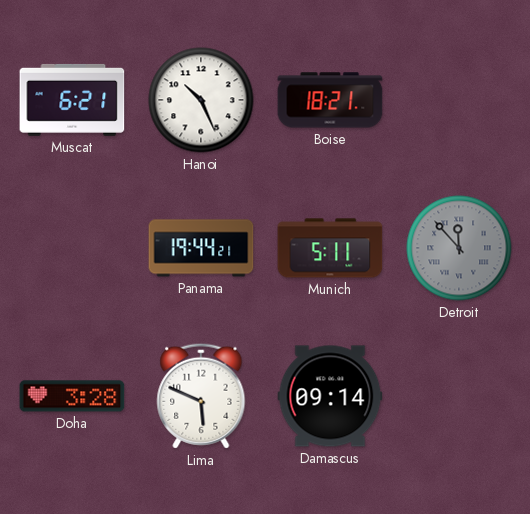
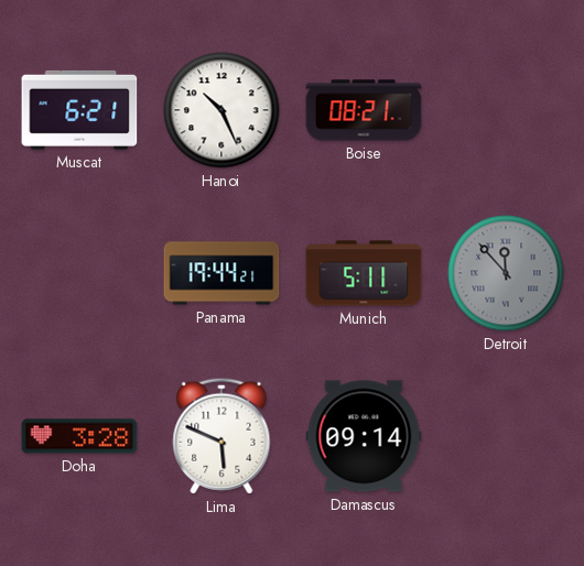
Boise: 18:21 -> 08:21 (364, 110)
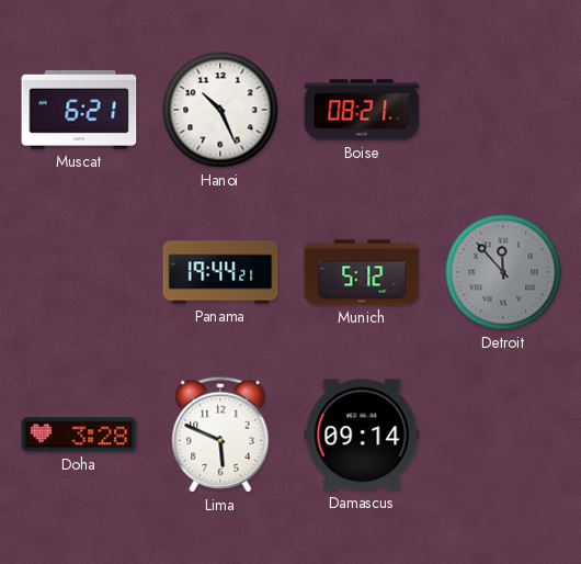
Munich: 5:11 -> 5:12 (362, 272)
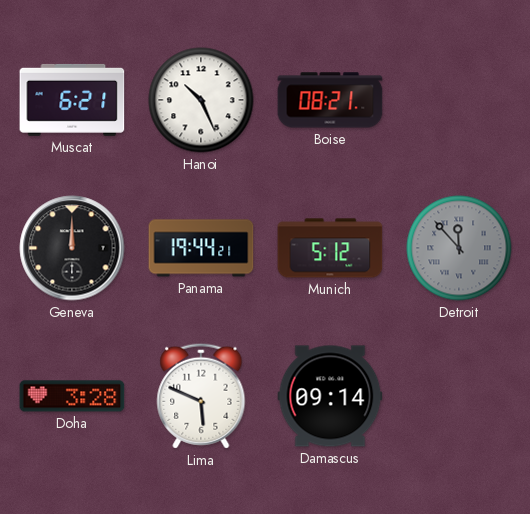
Geneva: none -> 12:00 (72, 248)
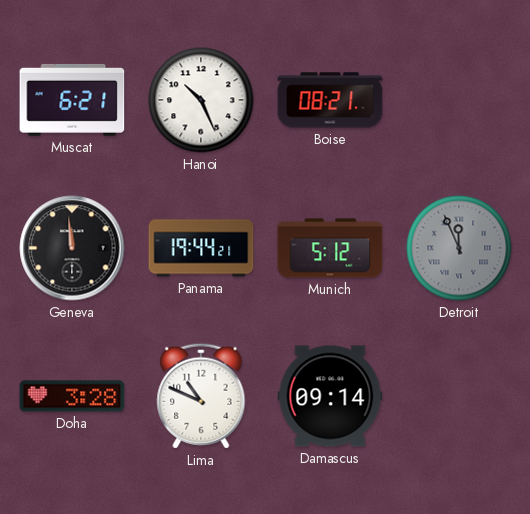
Geneva: 12:00 -> 11:59 (72, 248)
Detroit: 11:53 -> 11:56 (459, 248)
Lima: 5:49 -> 10:49 (201, 396)
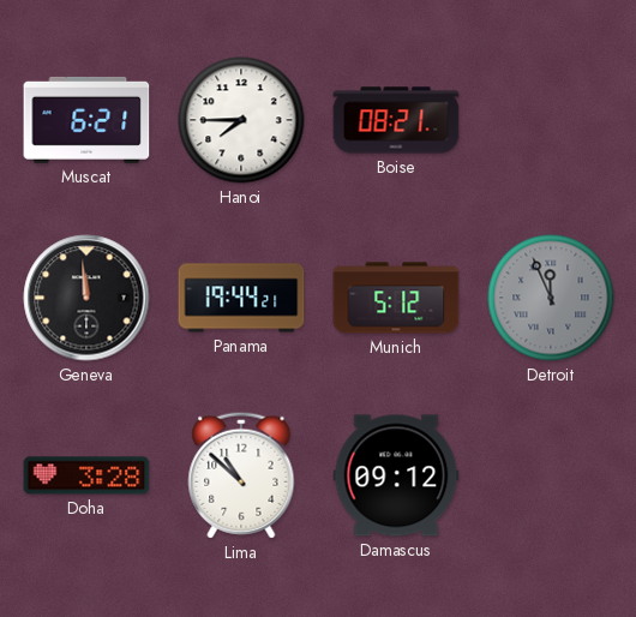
Hanoi: 10:26 -> 7:45 (241, 120)
Lima: 10:49 -> 10:52 (241, 475)
Damascus: 09:14 -> 09:12 (396, 475)
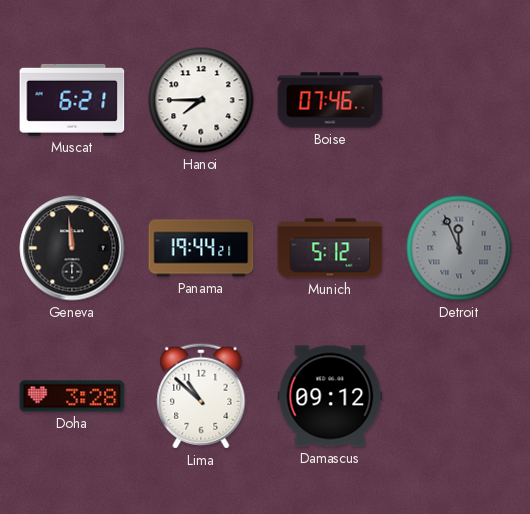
Boise: 08:21 -> 07:46 (330, 100)
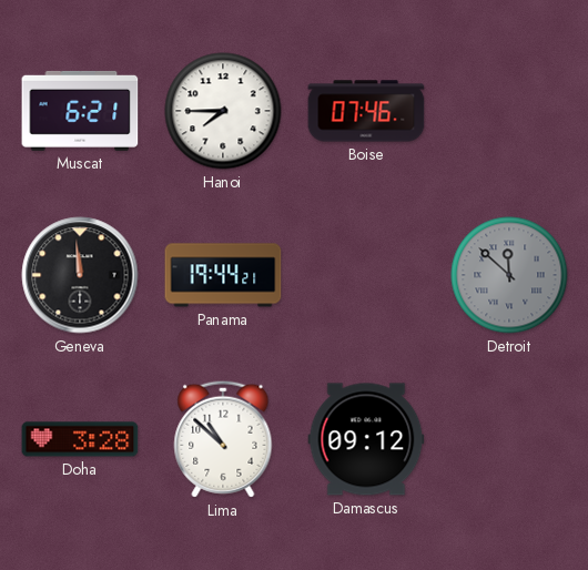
Munich: 5:12 -> none (330, 248)
Detroit: 11:56 -> 11:52 (509, 275)
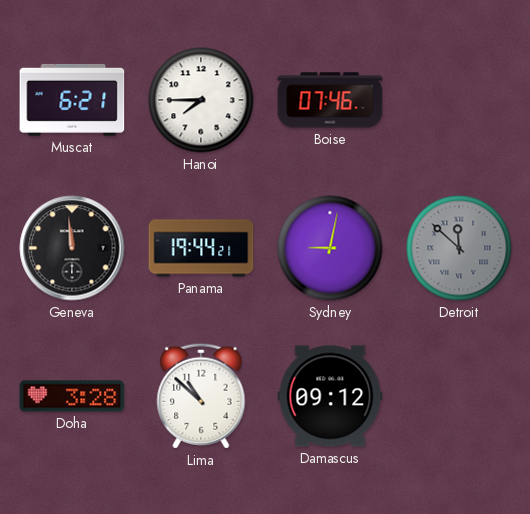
Sydney: none -> 9:02 (330, 248)
